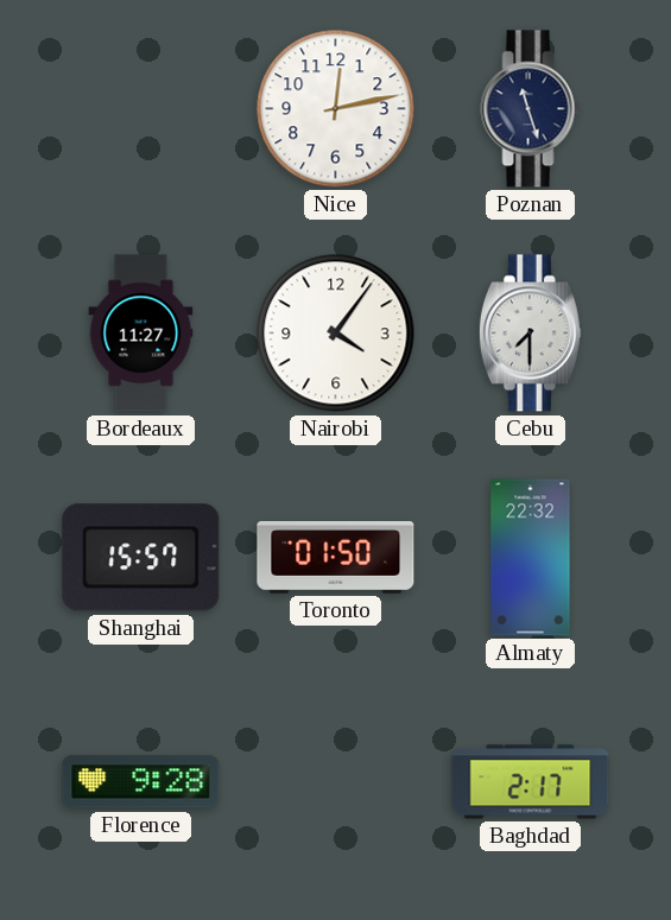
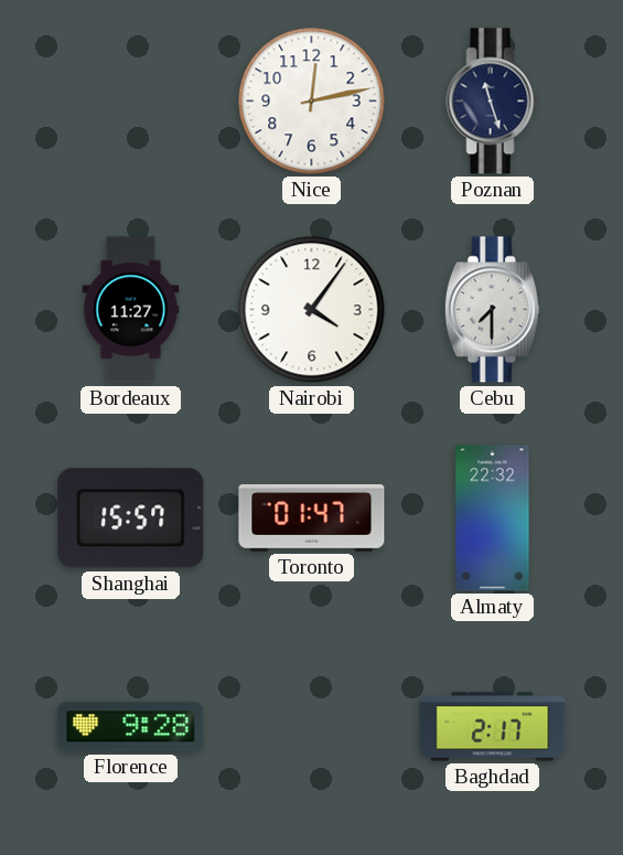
Toronto: 01:50 -> 01:47 (312, 517)
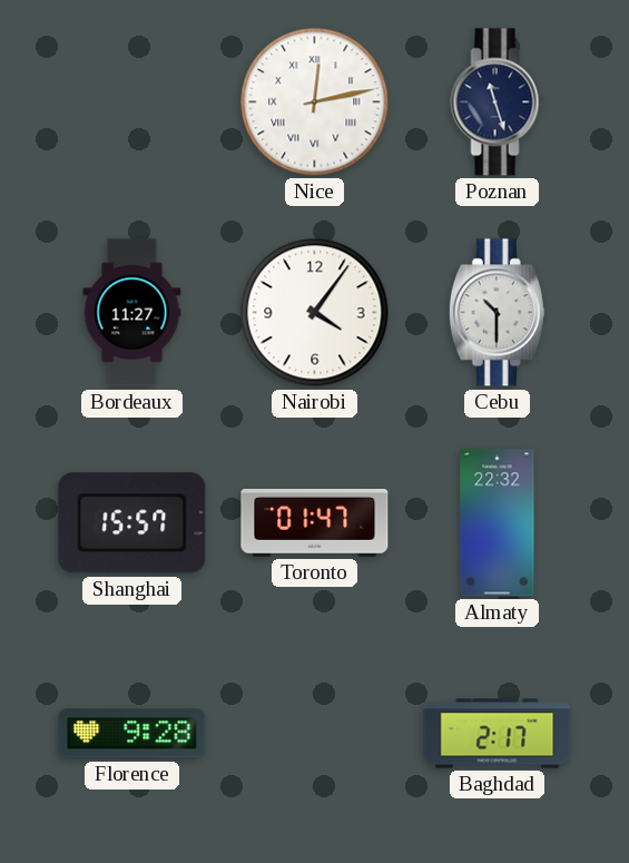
Nice numerals: Arabic -> Roman (315, 102)
Cebu: 7:30 -> 10:30 (497, 313)
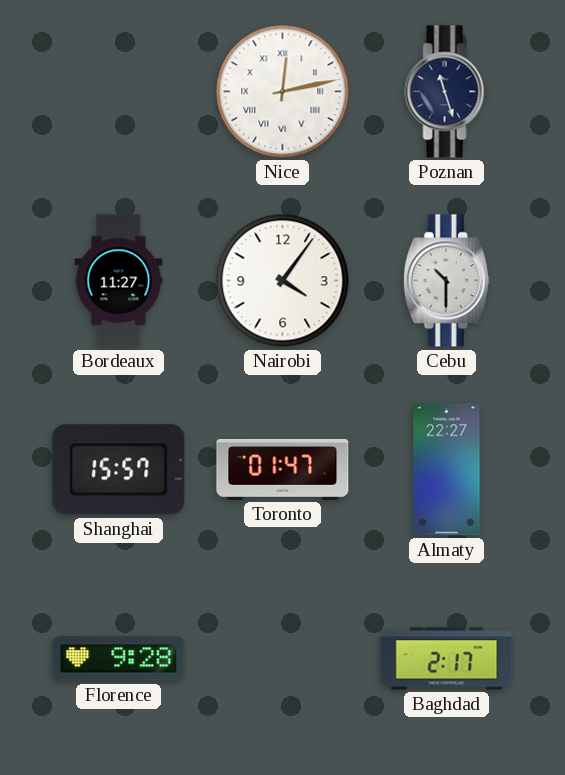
Almaty: 22:32 -> 22:27 (447, 470)
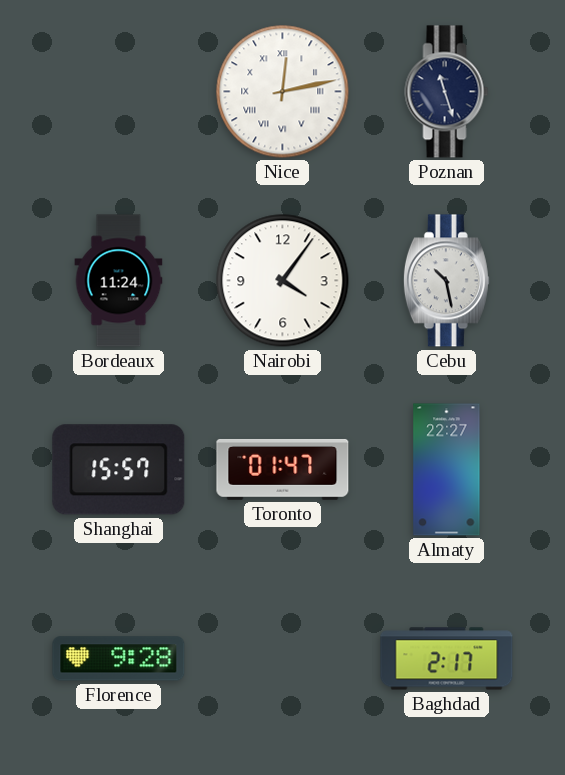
Bordeaux: 11:27 -> 11:24 (119, 281)
Cebu: 10:30 -> 10:28 (446, 281)
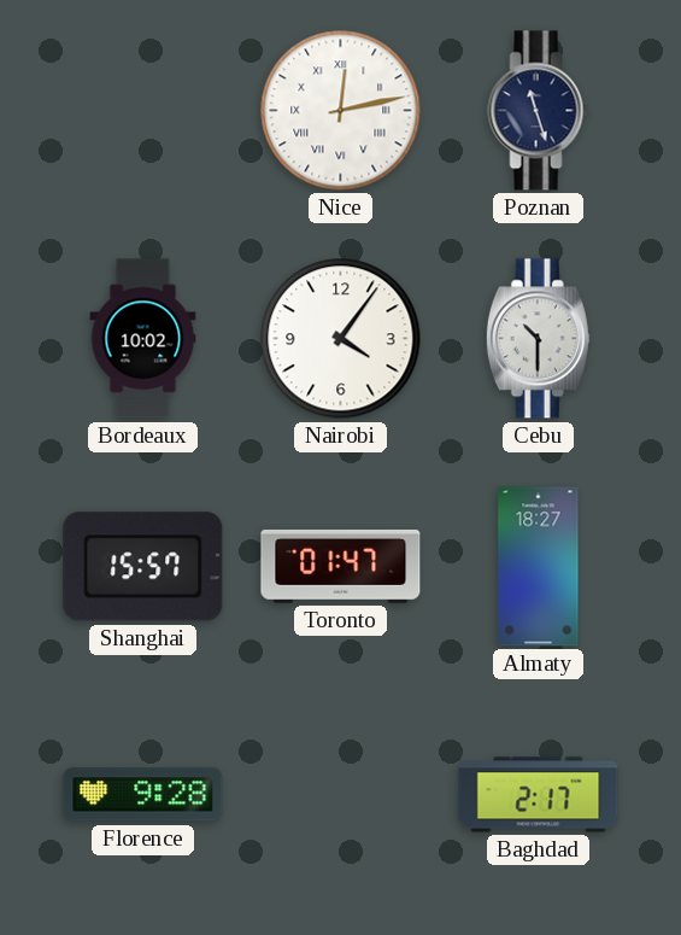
Bordeaux: 11:24 -> 10:02 (143, 339)
Cebu: 10:28 -> 10:30 (538, 339)
Almaty: 22:27 -> 18:27 (539, 567)
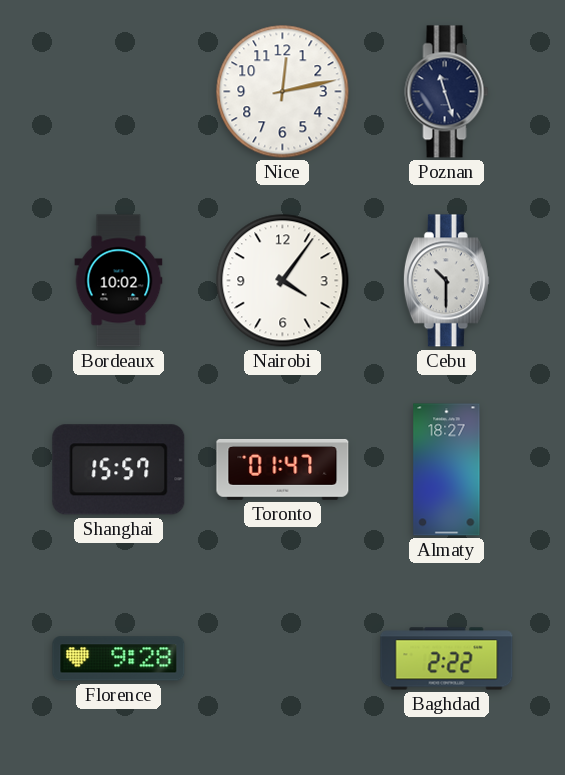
Nice numerals: Roman -> Arabic (283, 92)
Baghdad: 2:17 -> 2:22 (447, 659)
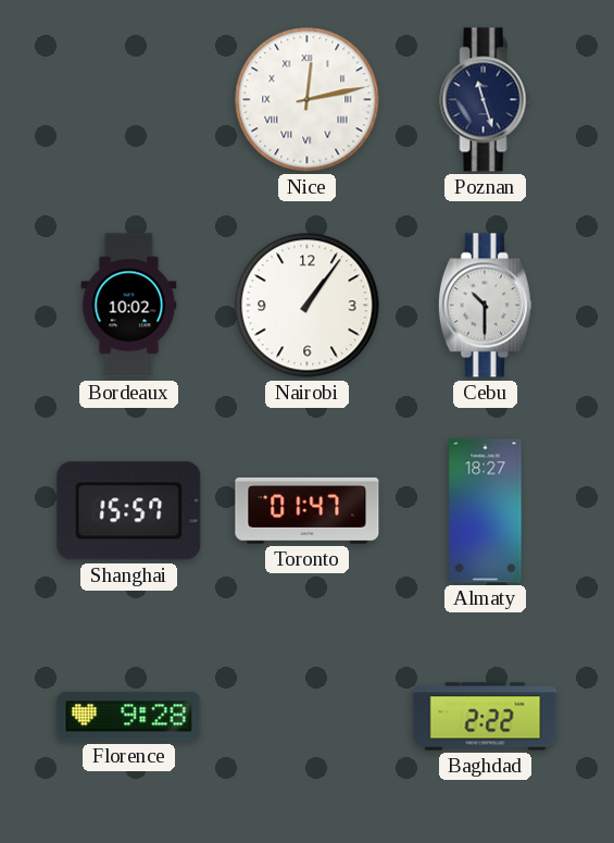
Nice numerals: Arabic -> Roman (308, 100)
Nairobi: 4:06 -> 1:06 (308, 306)
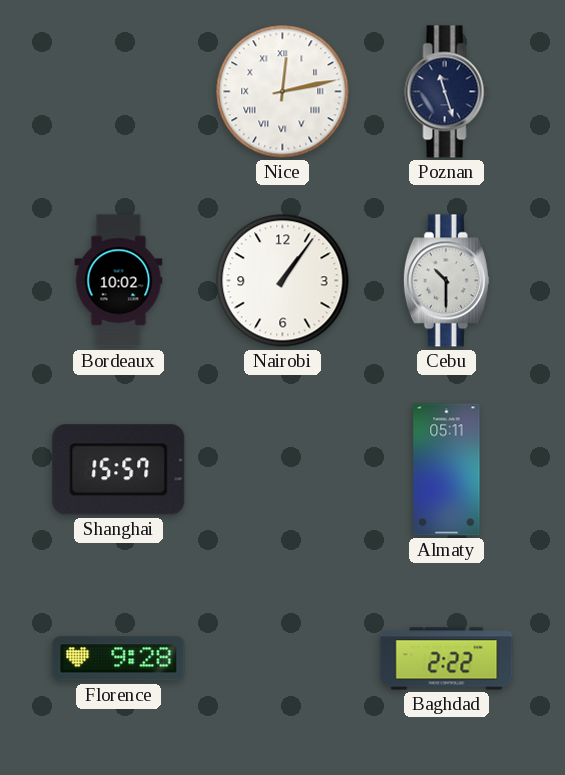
Toronto: 01:47 -> none (308, 510)
Almaty: 18:27 -> 05:11 (447, 470)
